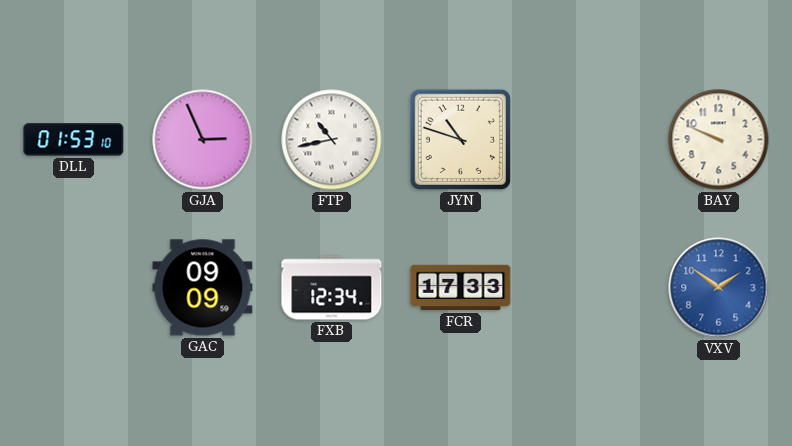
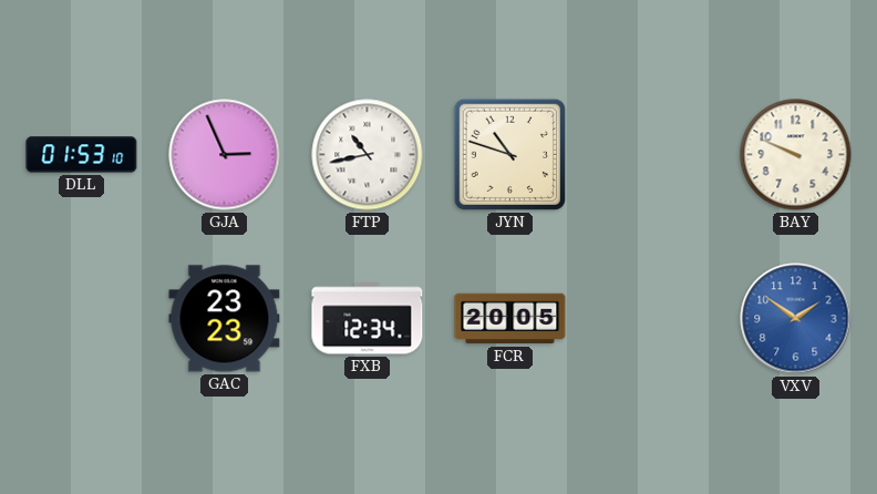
GAC: 09:09 -> 23:23 (225, 319)
FCR: 17:33 -> 20:05 (510, 319)
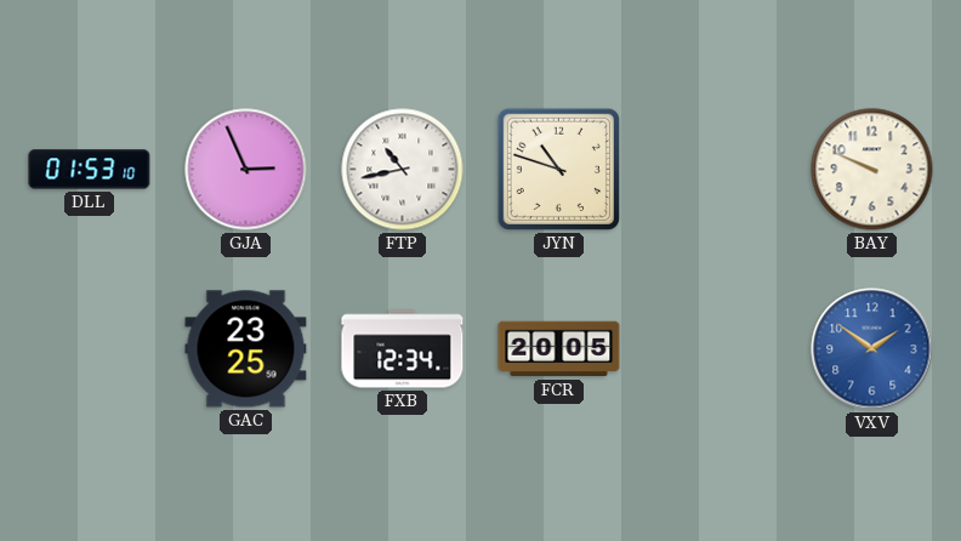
GAC: 23:23 -> 23:25 (246, 349)
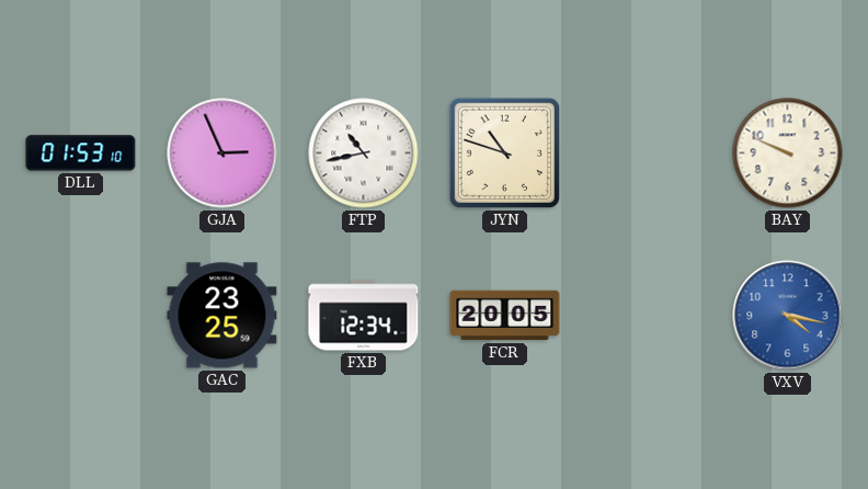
VXV: 1:51 -> 4:17 (788, 316)
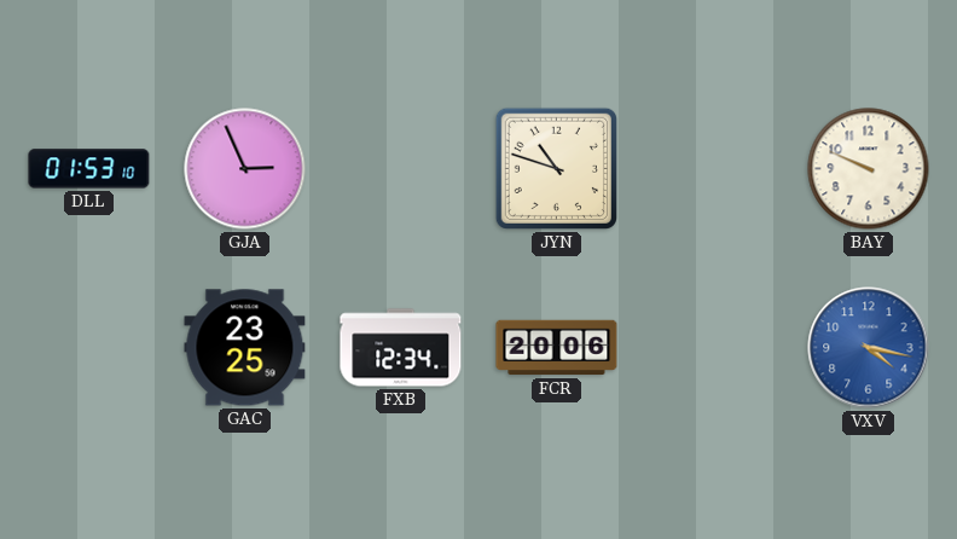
FTP: 10:43 -> none (364, 153)
FCR: 20:05 -> 20:06 (557, 348)
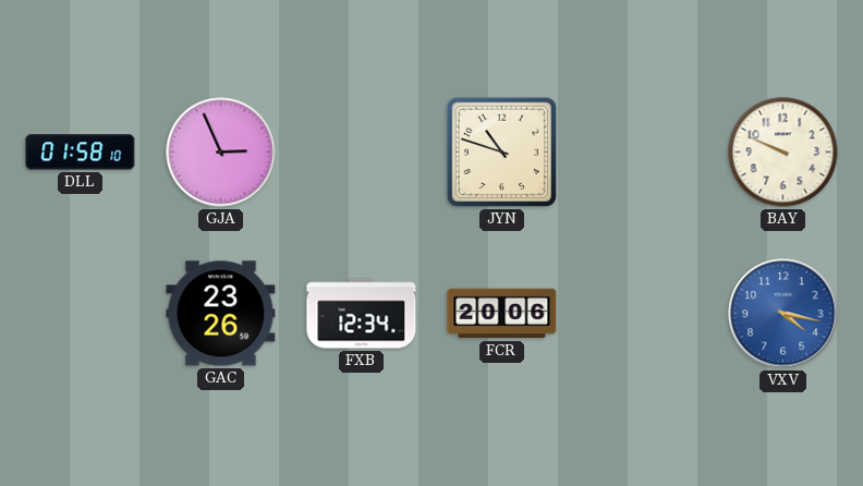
DLL: 01:53 -> 01:58 (81, 153)
GAC: 23:25 -> 23:26 (221, 314)
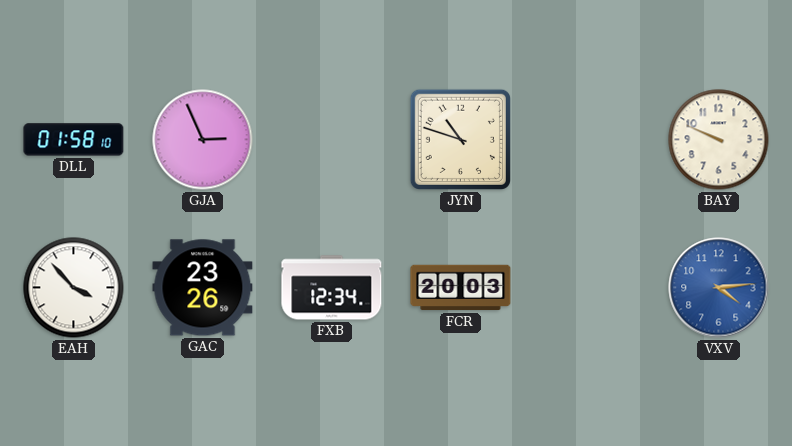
EAH: none -> 3:53 (74, 288)
FCR: 20:06 -> 20:03 (461, 288)
VXV: 4:17 -> 4:14 (719, 288)
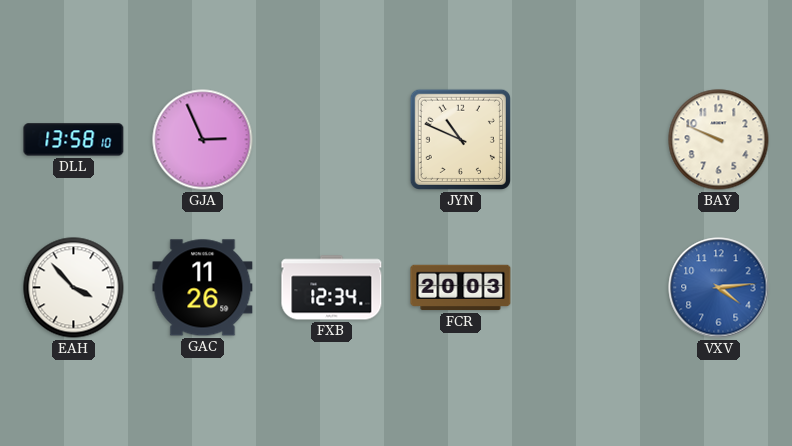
DLL: 01:58 -> 13:58 (74, 140)
JYN: 10:48 -> 10:49 (460, 139)
GAC: 23:26 -> 11:26 (203, 288)
